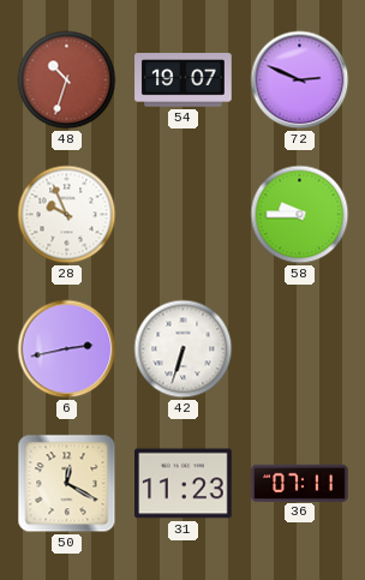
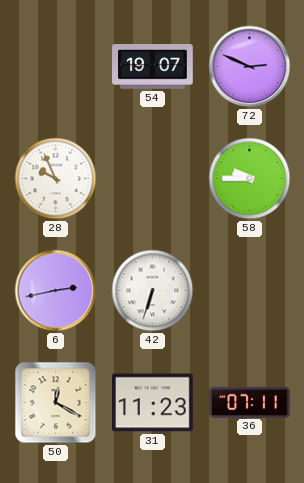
48: 10:33 -> none (67, 80)
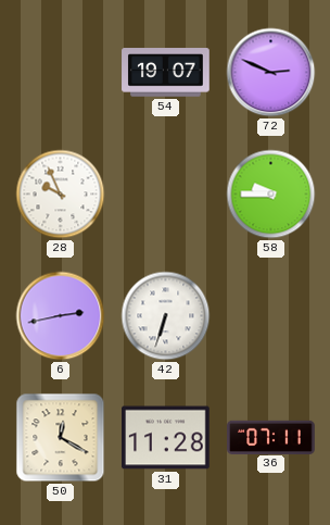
31: 11:23 -> 11:28 (166, 438)
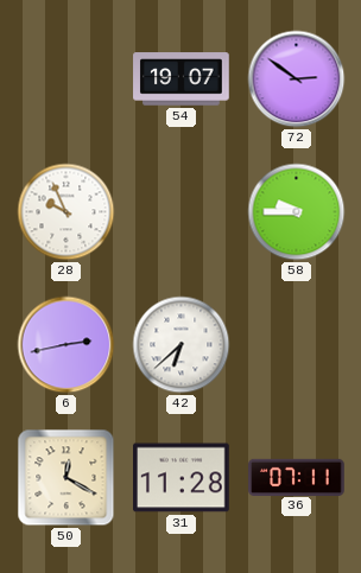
72: 2:49 -> 2:51 (297, 79)
42: 6:33 -> 6:38 (182, 345)
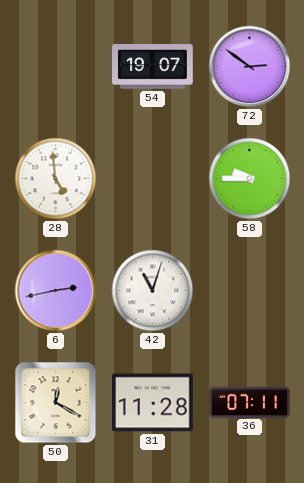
28: 9:56 -> 4:59 (56, 179)
42: 6:38 -> 11:03 (153, 291)
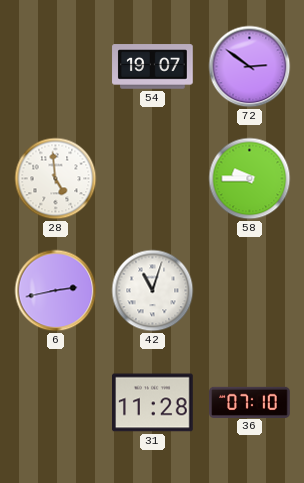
50: 12:20 -> none (56, 403)
36: 07:11 -> 07:10 (250, 402)
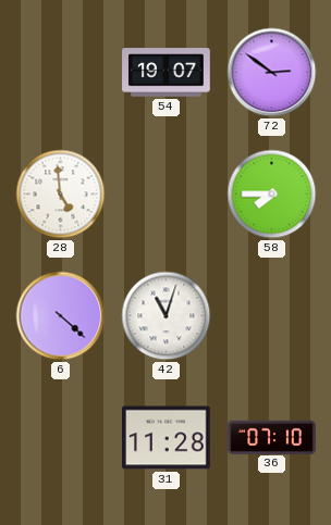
58: 9:45 -> 7:45 (272, 195)
6: 2:43 -> 4:22 (61, 316)
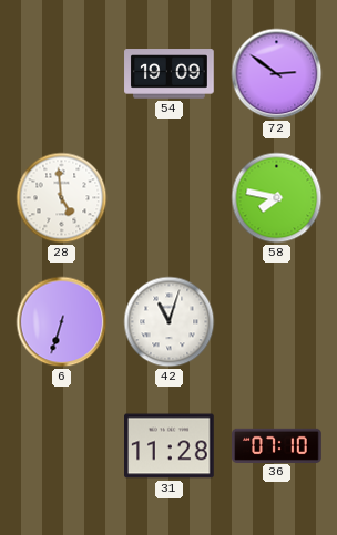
54: 19:07 -> 19:09 (170, 74)
58: 7:45 -> 7:47 (277, 198)
6: 4:22 -> 6:33 (62, 322)
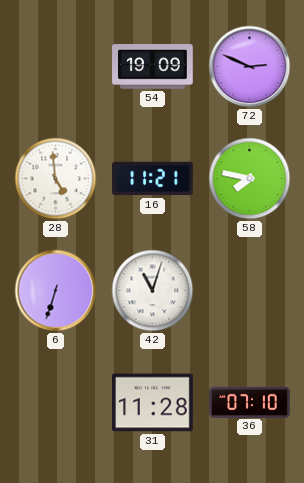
72: 2:51 -> 2:49 (250, 67)
16: none -> 11:21 (153, 179)
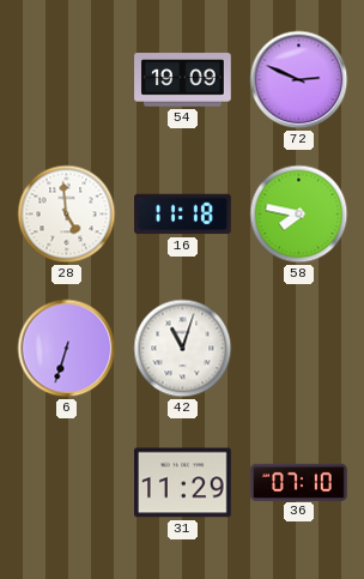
16: 11:21 -> 11:18 (183, 215)
31: 11:28 -> 11:29 (183, 483)
